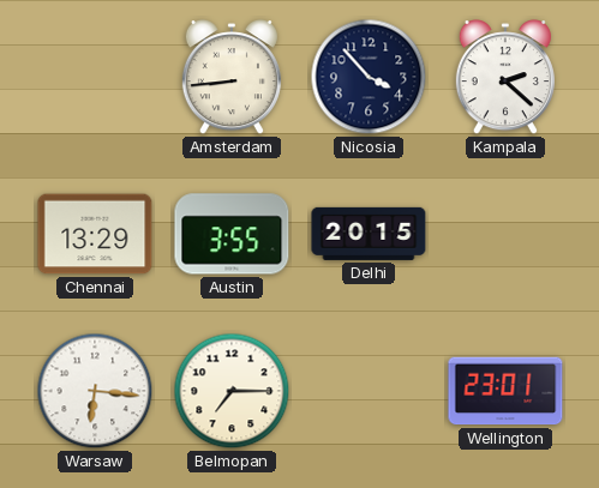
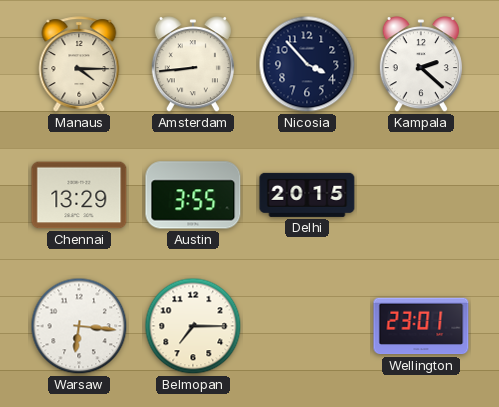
Manaus: none -> 4:15 (79, 64)
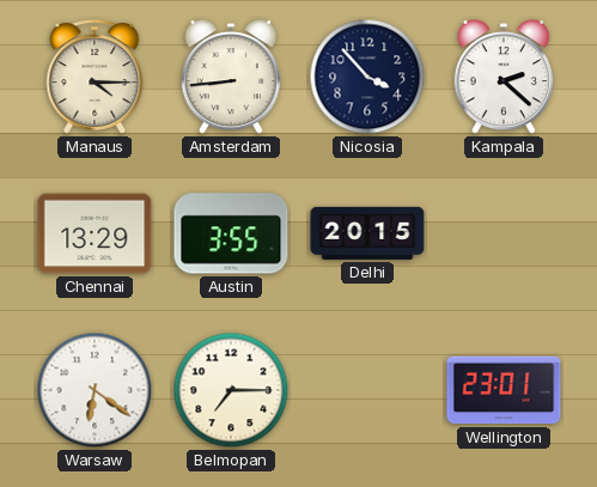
Warsaw: 6:16 -> 6:21 (95, 390)
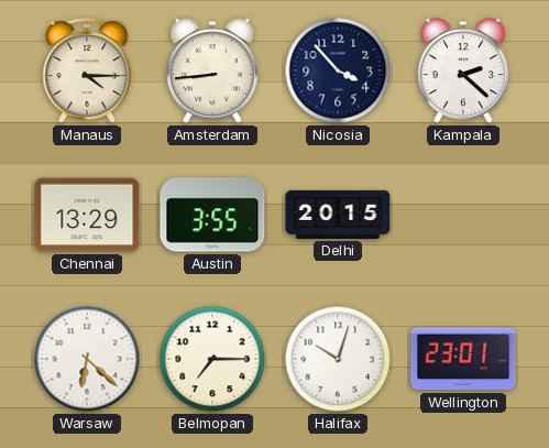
Warsaw: 6:21 -> 6:22 (87, 359)
Halifax: none -> 10:03 (338, 359)
